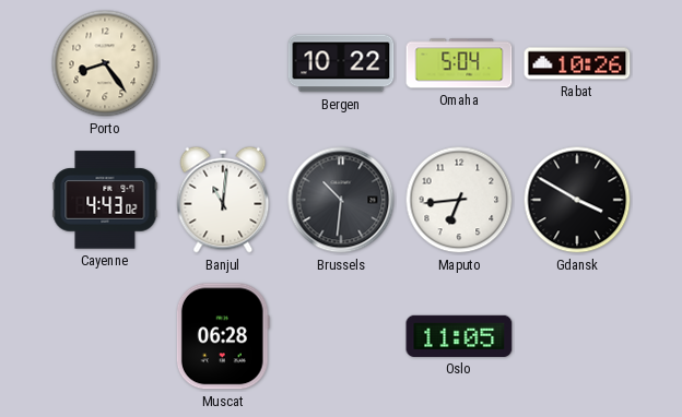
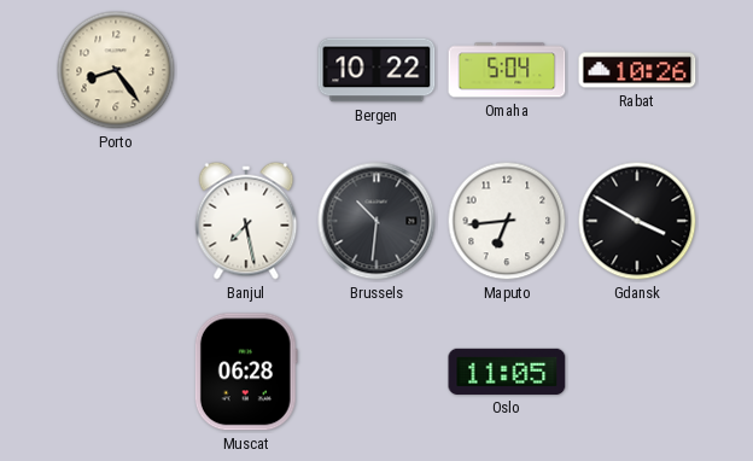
Cayenne: 4:43 -> none (105, 200)
Banjul: 11:01 -> 7:28 (246, 221)
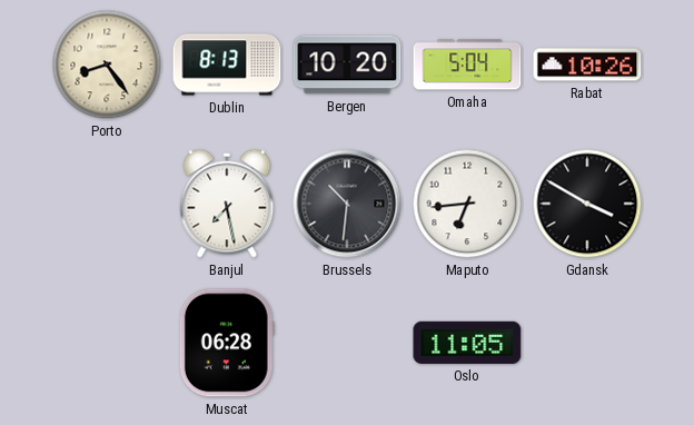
Dublin: none -> 8:13 (227, 65)
Bergen: 10:22 -> 10:20 (347, 65)
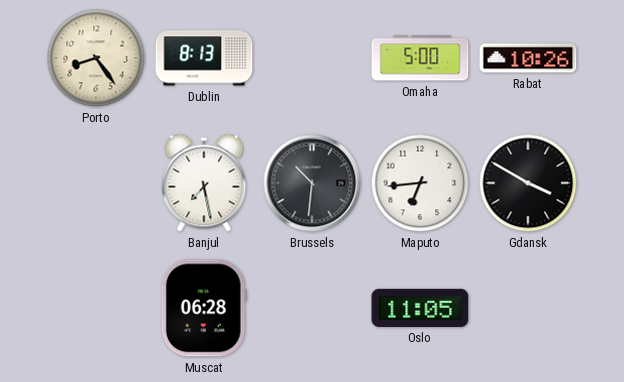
Bergen: 10:20 -> none (347, 65)
Omaha: 5:04 -> 5:00 (420, 58)
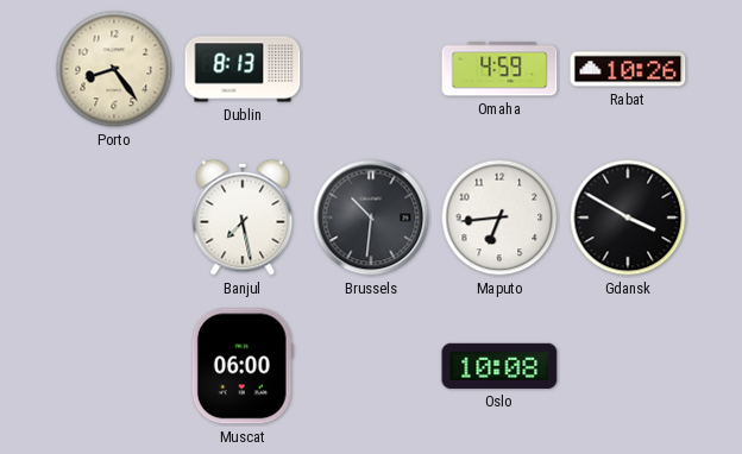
Omaha: 5:00 -> 4:59 (499, 69)
Muscat: 06:28 -> 06:00 (243, 366)
Oslo: 11:05 -> 10:08 (499, 366)
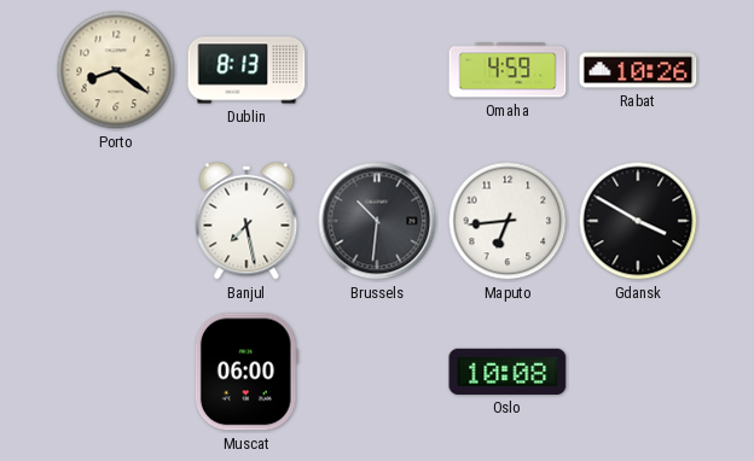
Porto: 8:24 -> 8:21 (116, 70)
